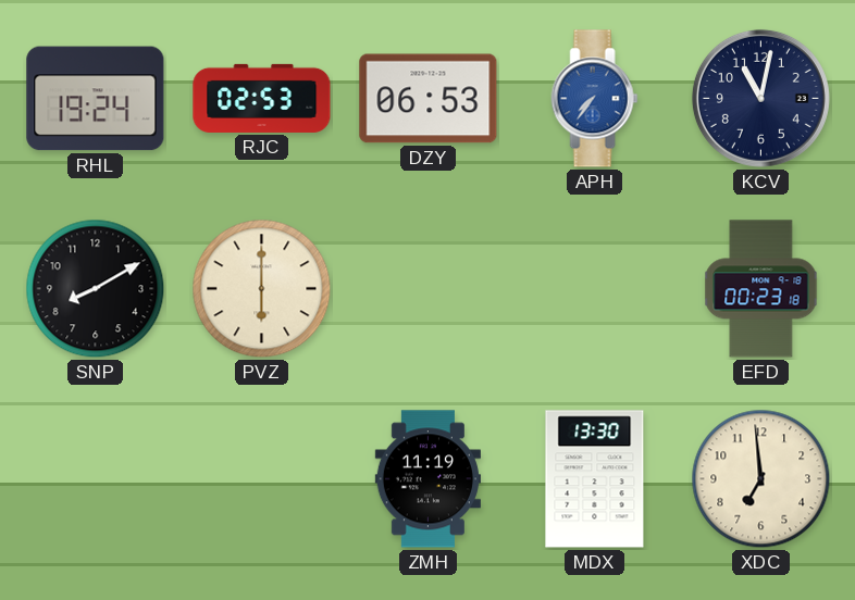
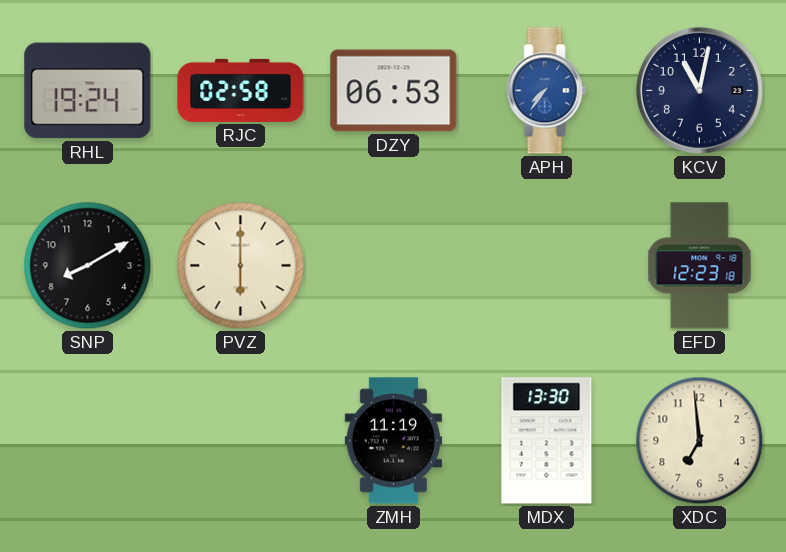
RJC: 02:53 -> 02:58 (241, 90)
EFD: 00:23 -> 12:23 (700, 266)
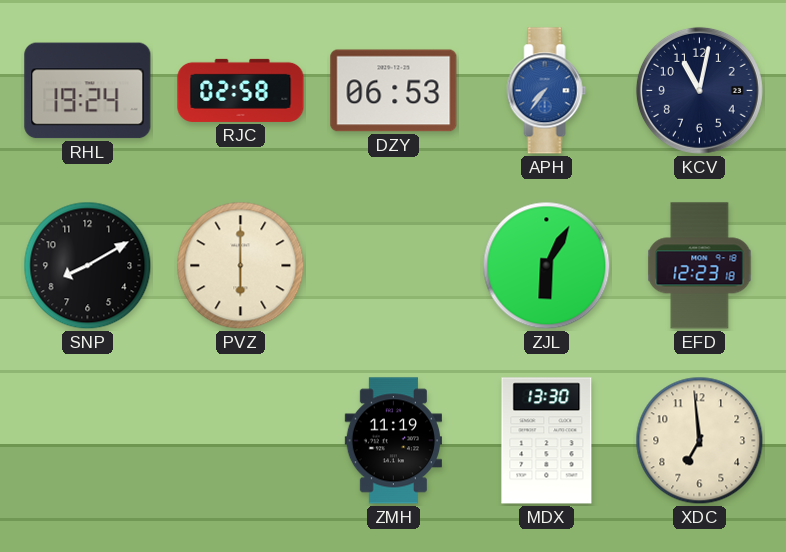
ZJL: none -> 6:05 (547, 266)
